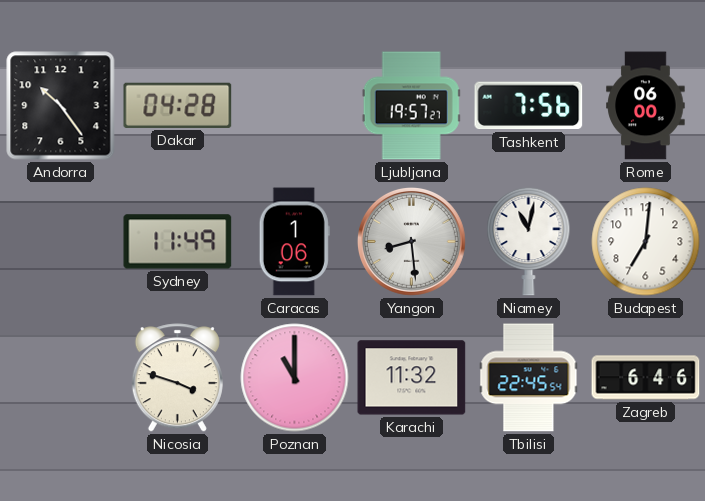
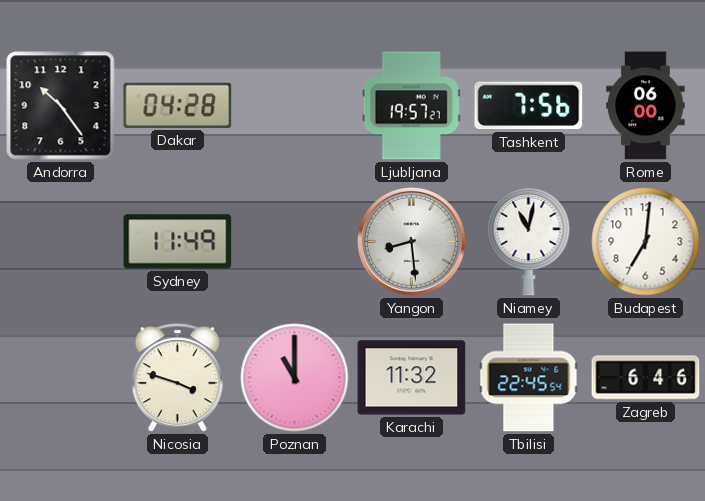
Caracas: 1:06 -> none (294, 242)
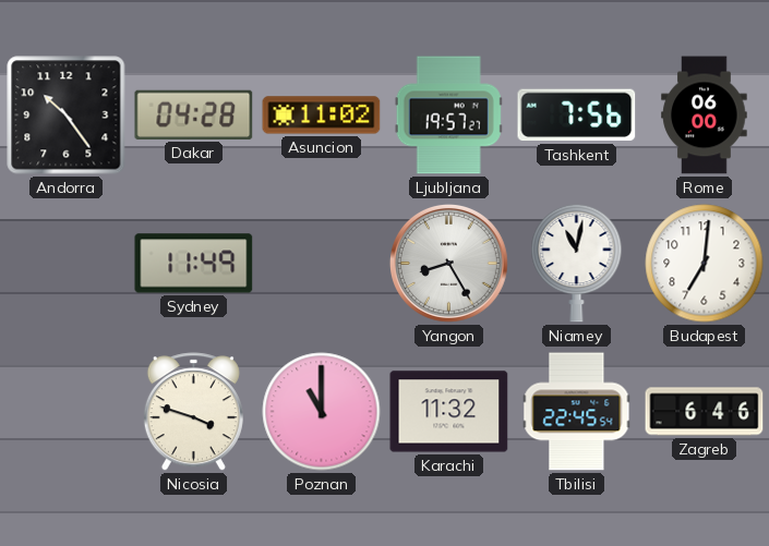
Asuncion: none -> 11:02 (322, 116)
Yangon: 8:29 -> 8:25 (448, 263)
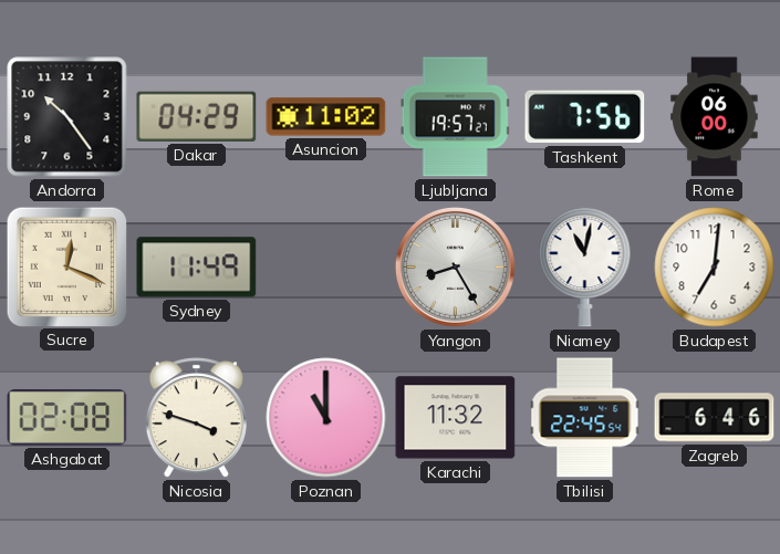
Dakar: 04:28 -> 04:29 (197, 116)
Sucre: none -> 12:19 (66, 266)
Ashgabat: none -> 02:08 (67, 418)
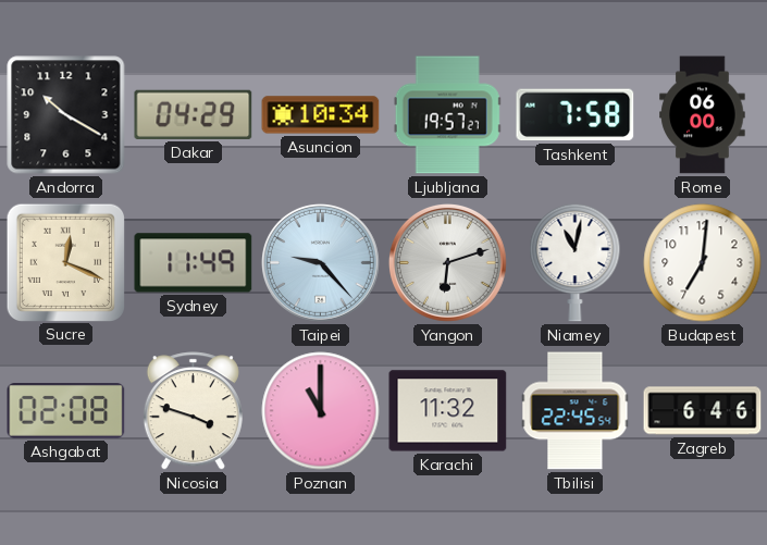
Andorra: 10:24 -> 10:20 (66, 115)
Asuncion: 11:02 -> 10:34 (321, 115)
Tashkent: 7:56 -> 7:58 (576, 115)
Taipei: none -> 9:23 (320, 262)
Yangon: 8:25 -> 6:12 (447, 262)
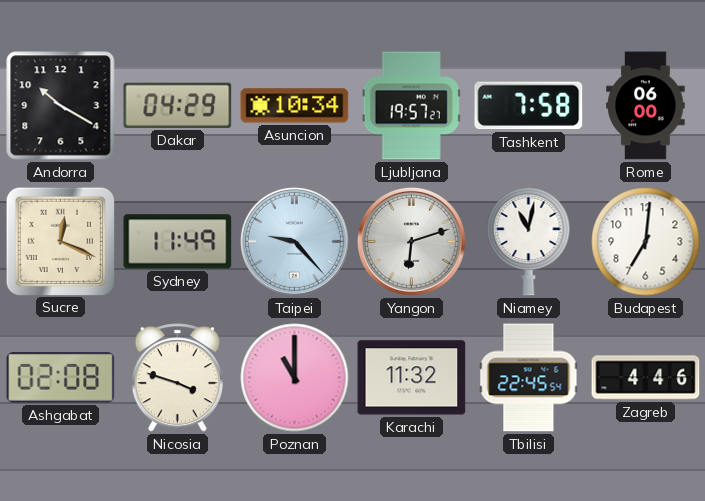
Zagreb: 6:46 -> 4:46 (646, 378)
